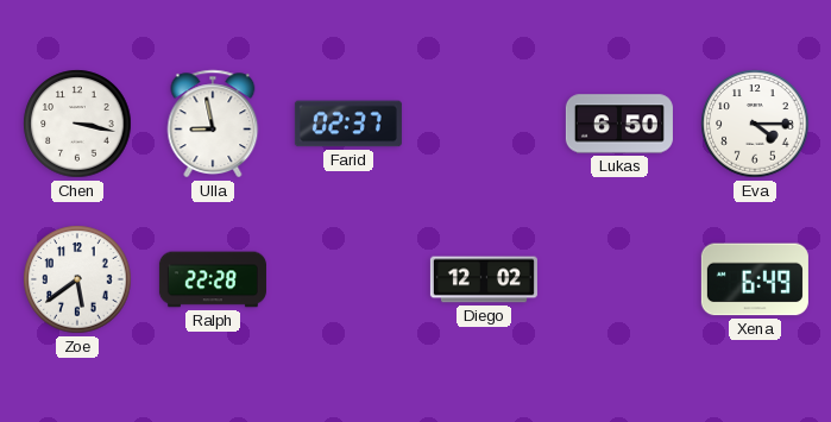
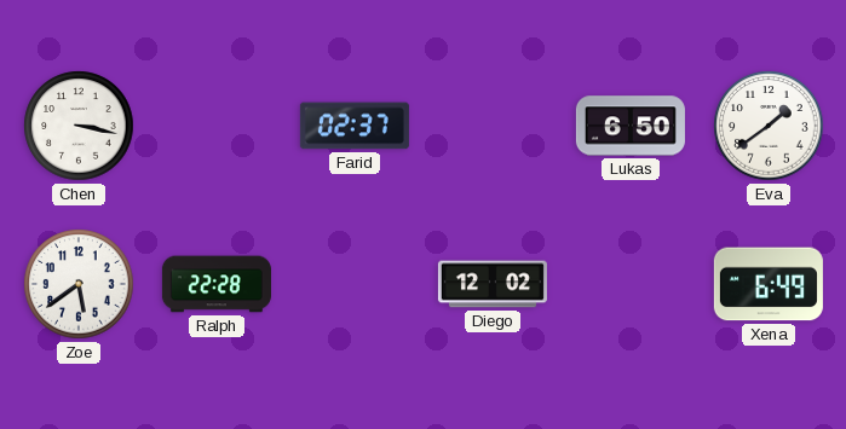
Ulla: 8:58 -> none (213, 124)
Eva: 4:15 -> 1:39 (769, 126)
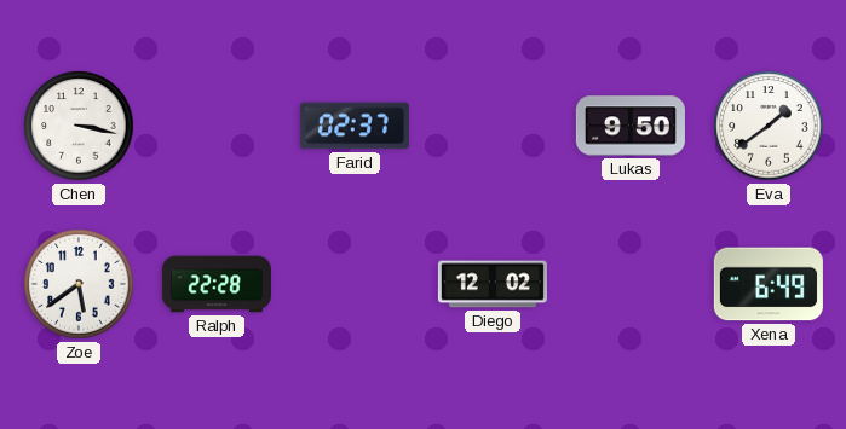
Lukas: 6:50 -> 9:50 (631, 126)
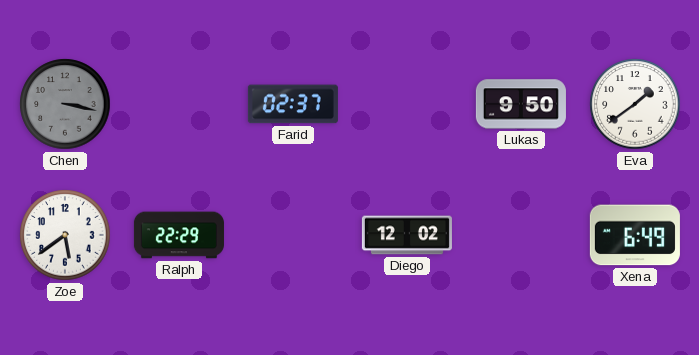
Chen dial: white -> grey (65, 104)
Ralph: 22:28 -> 22:29 (179, 235)
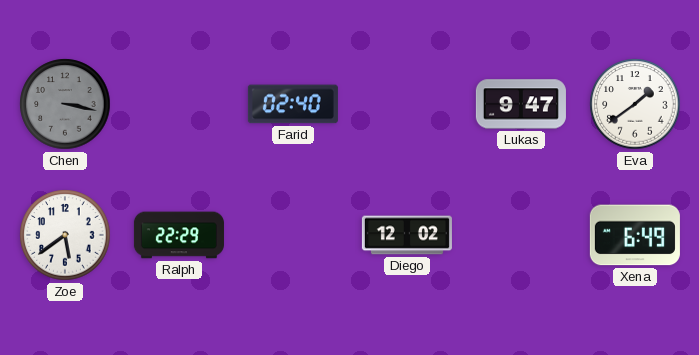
Farid: 02:37 -> 02:40 (293, 104)
Lukas: 9:50 -> 9:47 (521, 104)
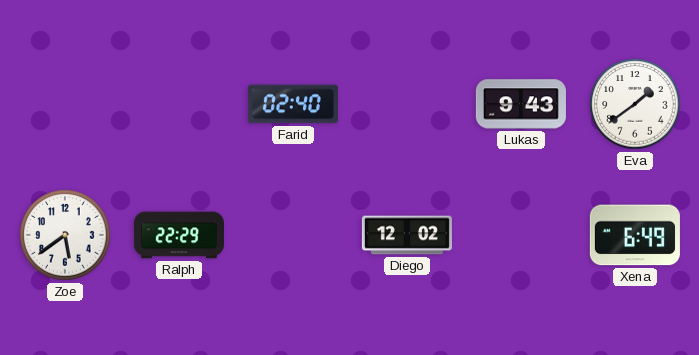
Chen: 3:17 -> none (65, 104)
Lukas: 9:47 -> 9:43 (521, 104)
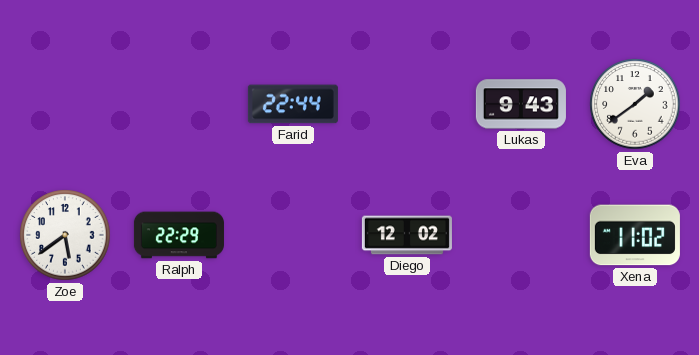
Farid: 02:40 -> 22:44 (293, 104)
Xena: 6:49 -> 11:02 (635, 235)
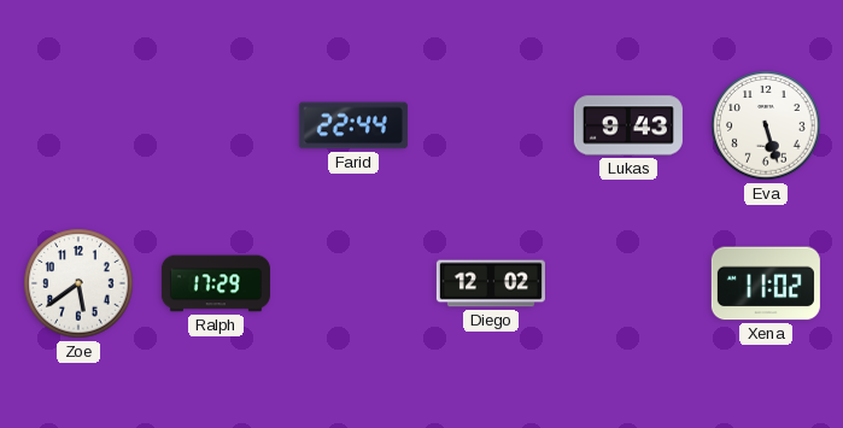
Eva: 1:39 -> 5:27 (766, 125)
Ralph: 22:29 -> 17:29 (216, 283)
